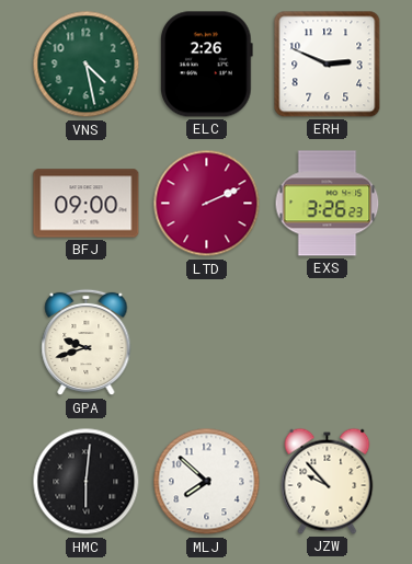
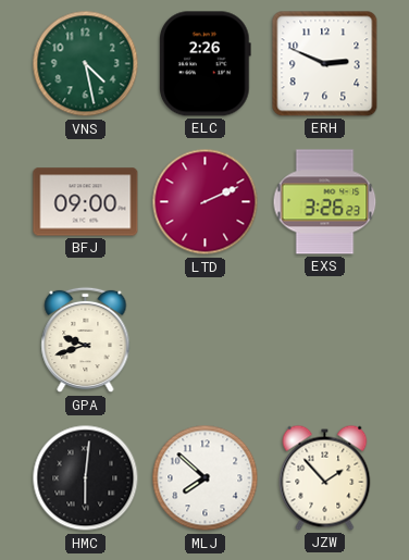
JZW: 9:53 -> 1:53 (325, 477)
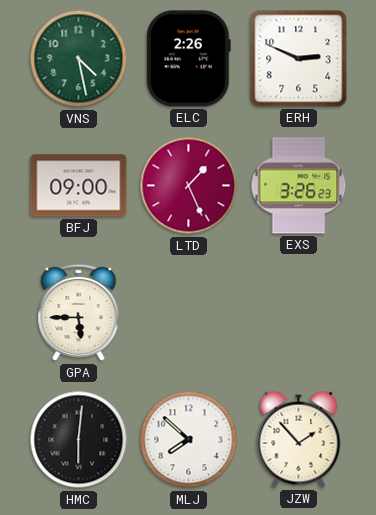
LTD: 2:11 -> 1:26 (189, 186)
GPA: 9:42 -> 5:45 (79, 313)
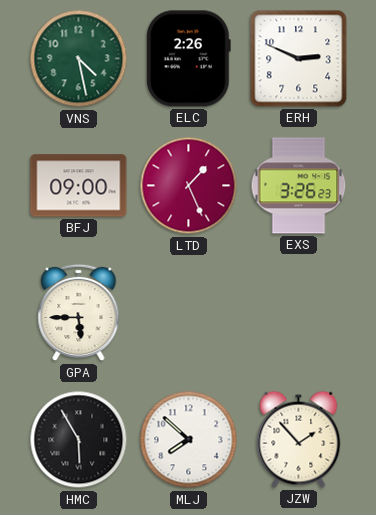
HMC: 6:01 -> 5:55 (79, 440)
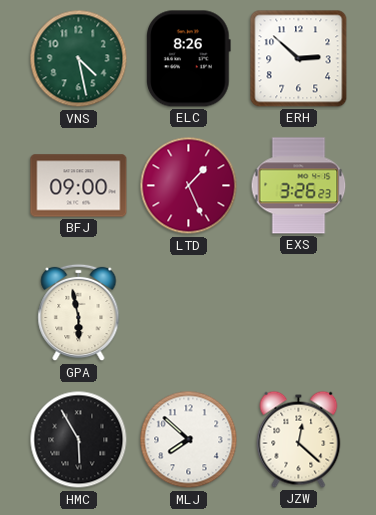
ELC: 2:26 -> 8:26 (189, 59)
ERH: 2:49 -> 2:52 (299, 59)
GPA: 5:45 -> 5:58 (79, 313)
JZW: 1:53 -> 12:22 (299, 439)
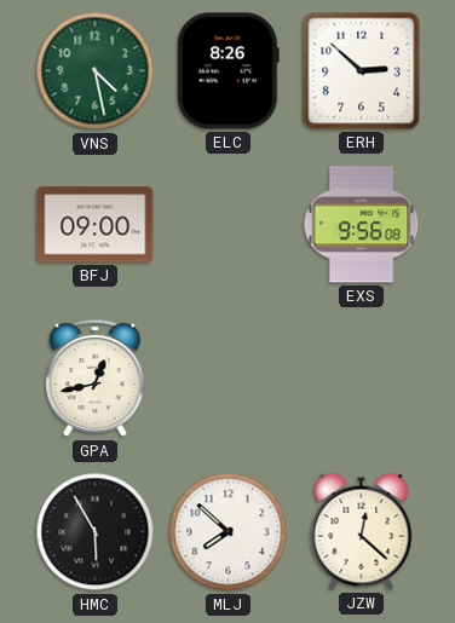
LTD: 1:26 -> none (189, 186)
EXS: 3:26 -> 9:56 (362, 225)
GPA: 5:58 -> 12:43 (96, 379)
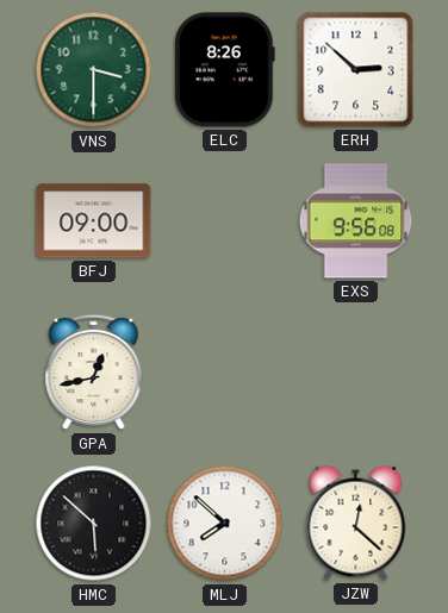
VNS: 4:28 -> 3:30 (94, 70)
HMC: 5:55 -> 5:52 (94, 524)
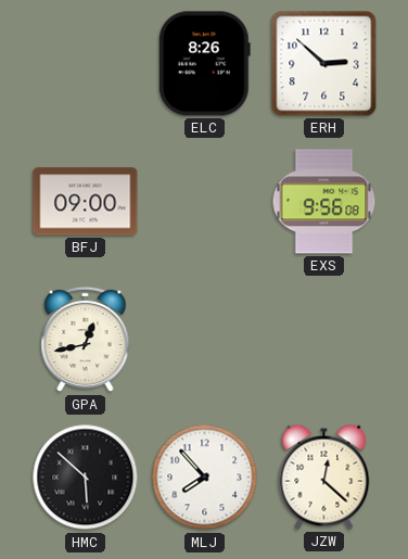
VNS: 3:30 -> none (94, 70)
MLJ: 7:52 -> 7:53 (205, 478)
